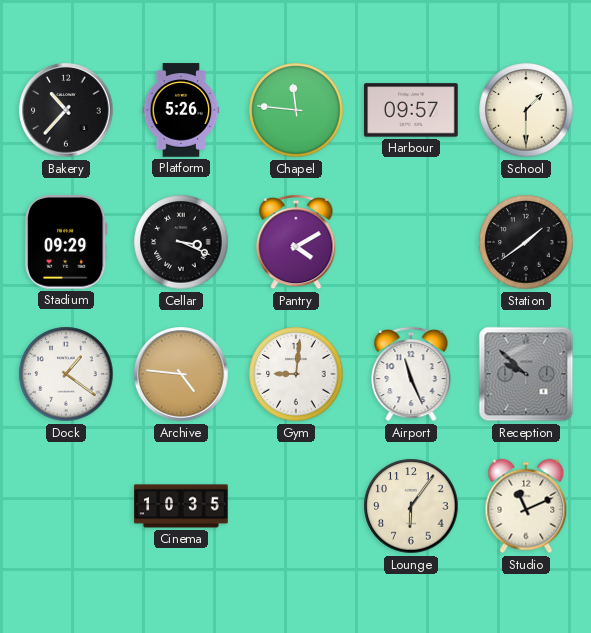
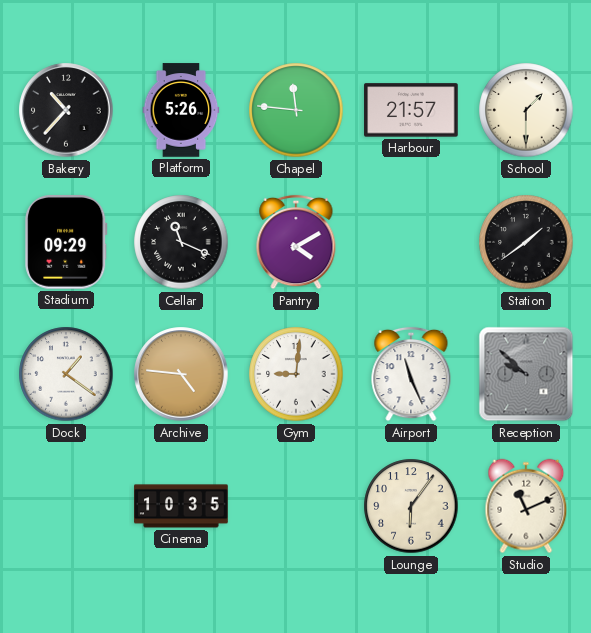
Harbour: 09:57 -> 21:57 (411, 110)
Cellar: 3:19 -> 11:19 (181, 242)
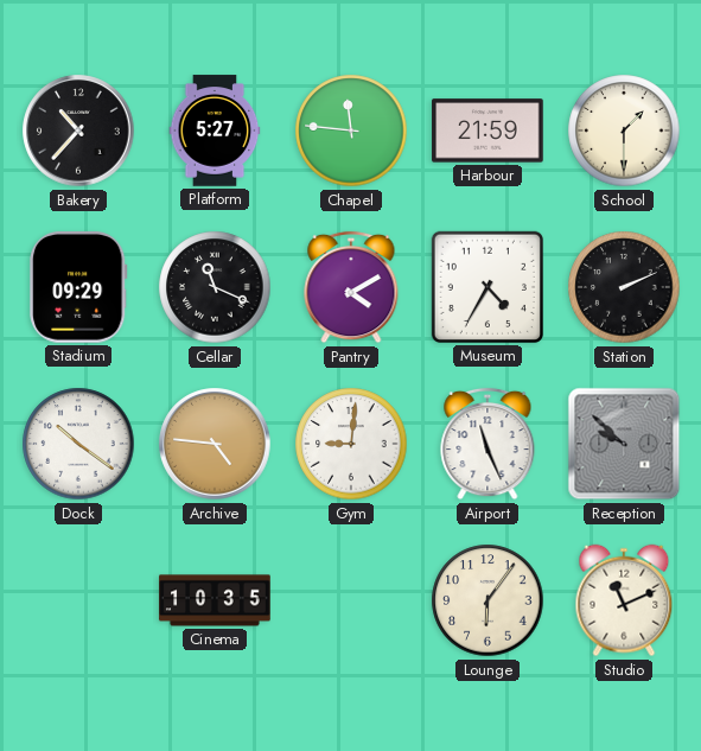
Platform: 5:26 -> 5:27 (215, 131)
Harbour: 21:57 -> 21:59 (487, 131)
Museum: none -> 4:35 (487, 287)
Station: 1:39 -> 2:11 (624, 287)
Dock: 1:21 -> 10:21 (78, 444)
